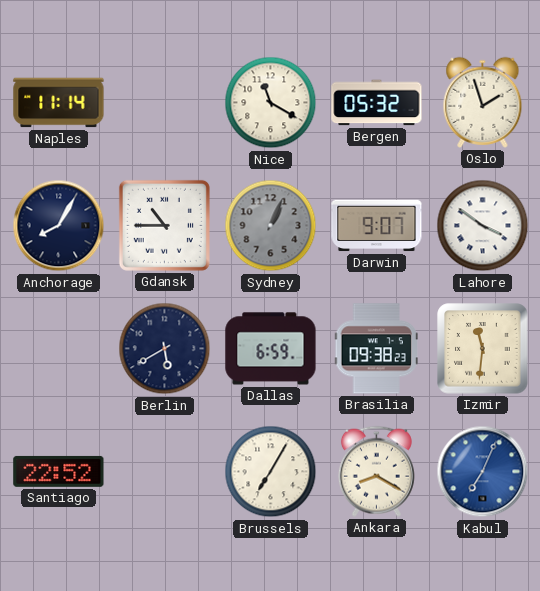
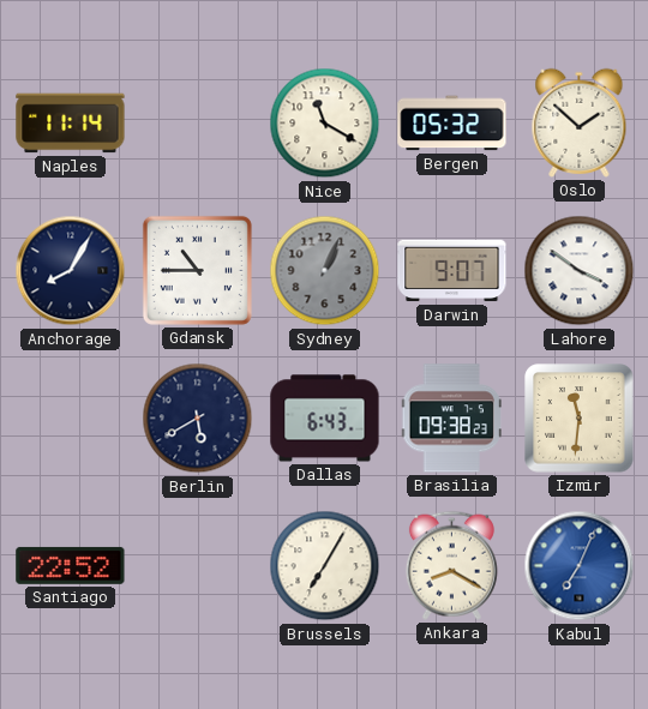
Oslo: 1:57 -> 1:52 (580, 122)
Dallas: 6:59 -> 6:43 (325, 419)
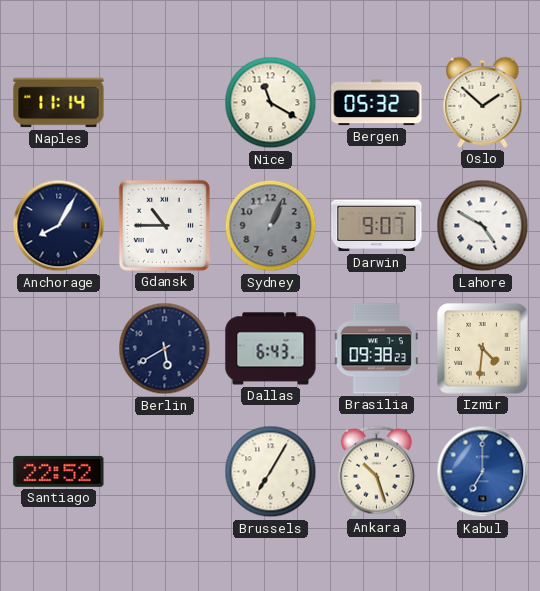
Lahore: 3:51 -> 4:50 (483, 226)
Izmir: 11:31 -> 4:31 (483, 349)
Ankara: 8:20 -> 10:27 (376, 471)
Kabul: 7:04 -> 7:00 (483, 472)
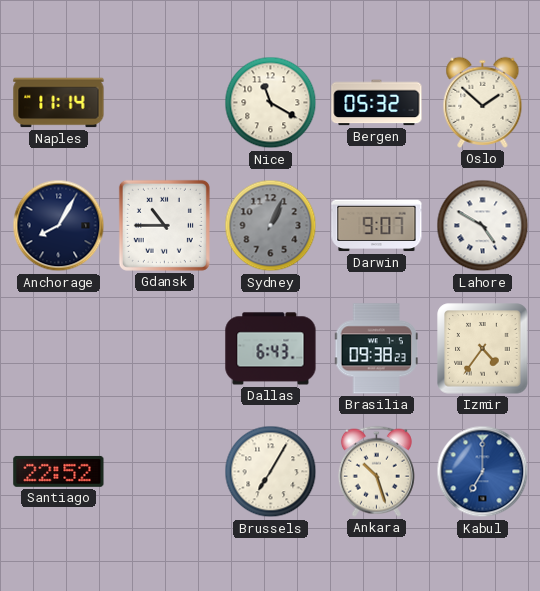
Berlin: 5:40 -> none (165, 349)
Izmir: 4:31 -> 4:36 (483, 349)
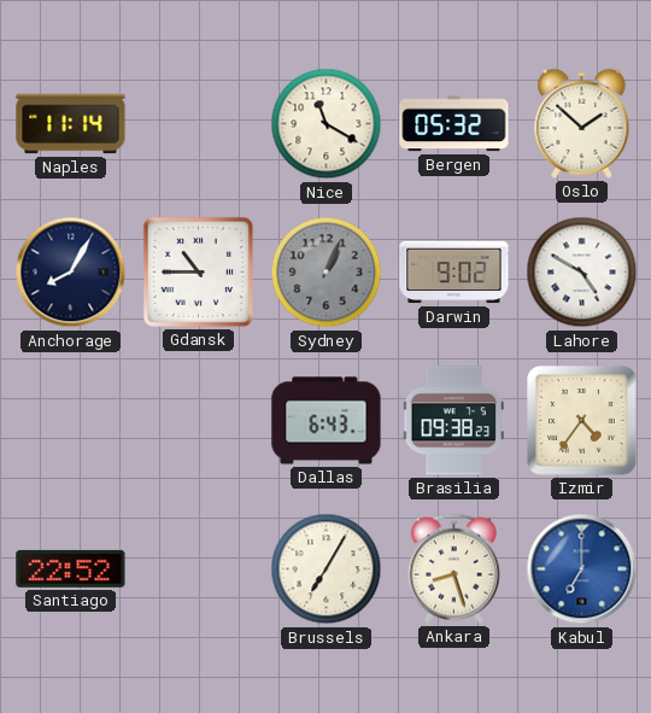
Darwin: 9:07 -> 9:02 (454, 273)
Ankara: 10:27 -> 8:27 (453, 568)
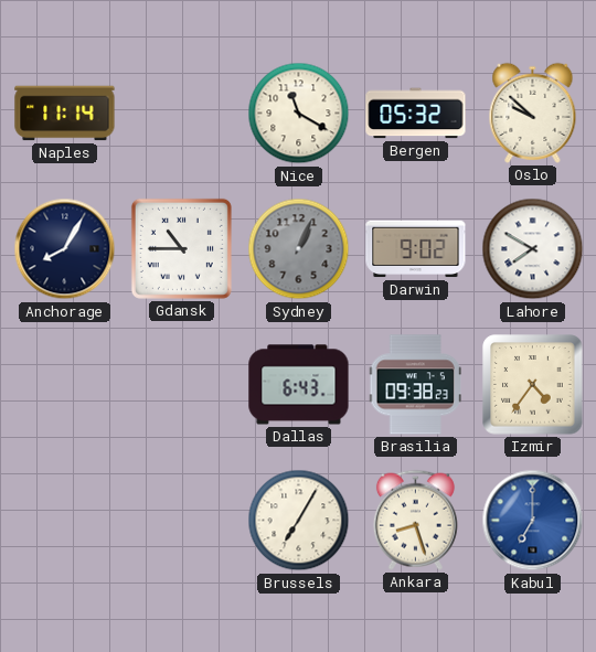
Oslo: 1:52 -> 9:52 (533, 113)
Lahore: 4:50 -> 7:50 (533, 249)
Santiago: 22:52 -> none (71, 568)
